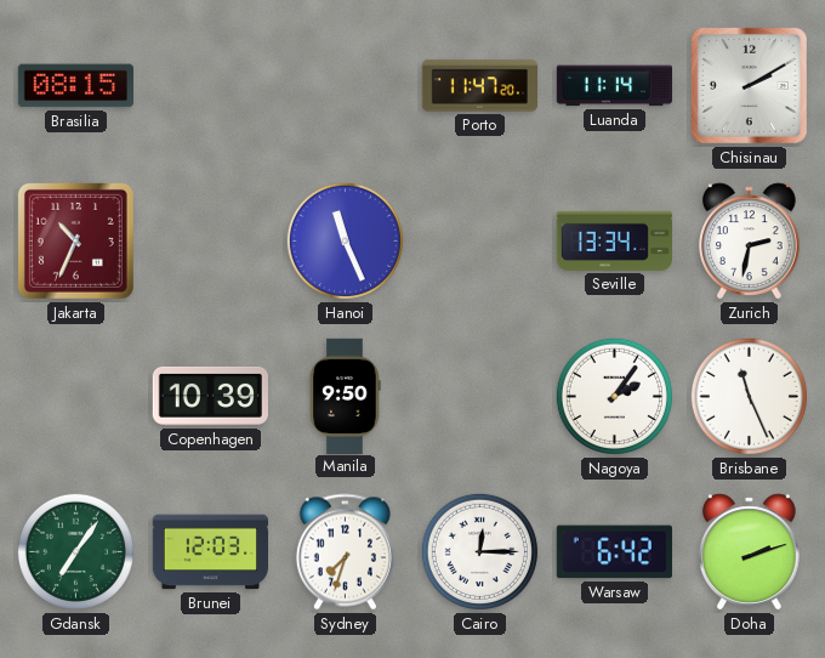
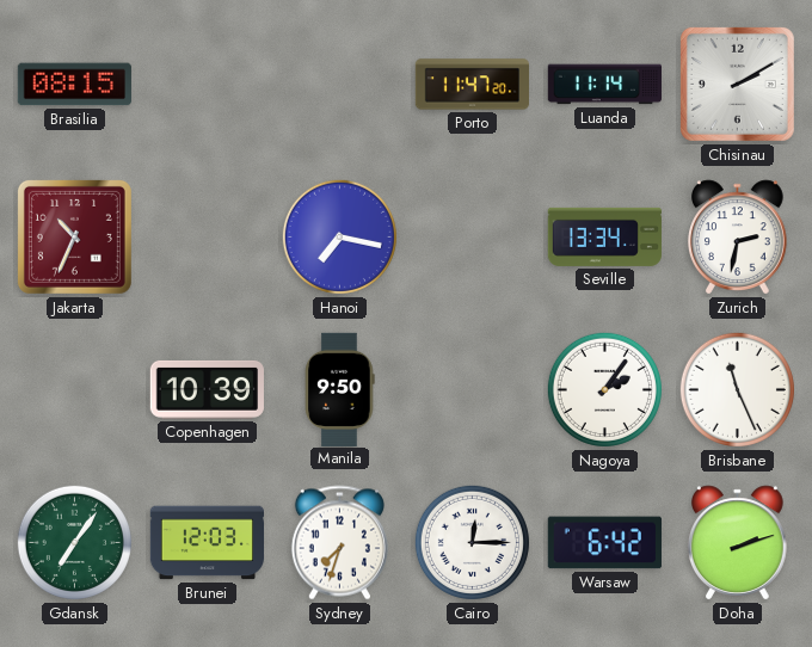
Hanoi: 11:26 -> 7:17 (339, 236)
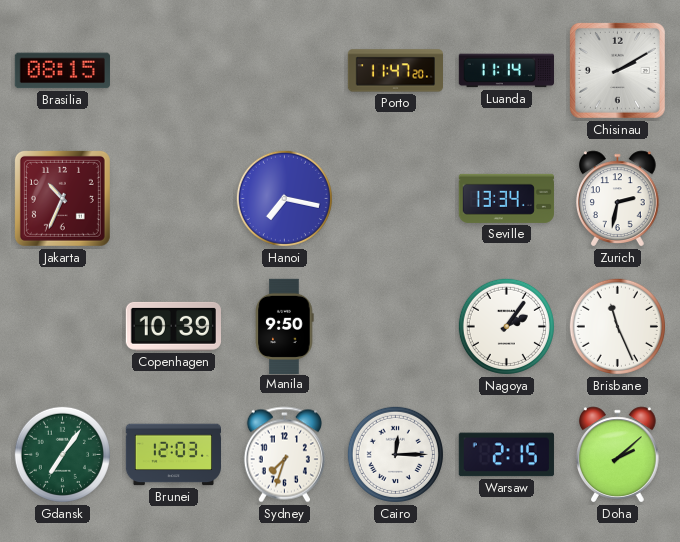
Warsaw: 6:42 -> 2:15 (506, 455)
Doha: 2:12 -> 2:08 (618, 455)
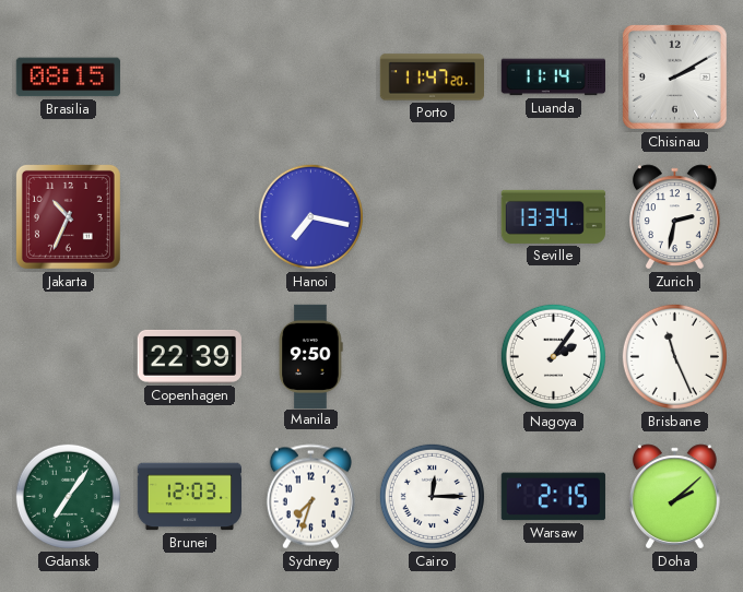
Copenhagen: 10:39 -> 22:39 (189, 356)
